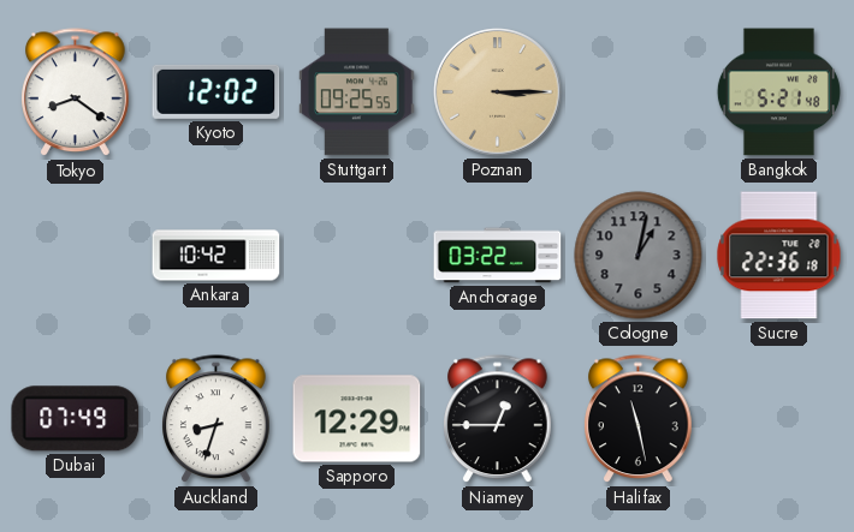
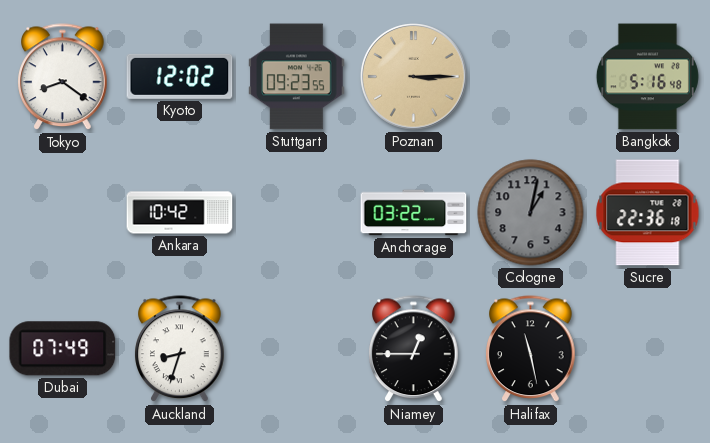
Stuttgart: 09:25 -> 09:23 (297, 77)
Bangkok: 5:21 -> 5:16 (647, 77)
Sapporo: 12:29 -> none (357, 419)
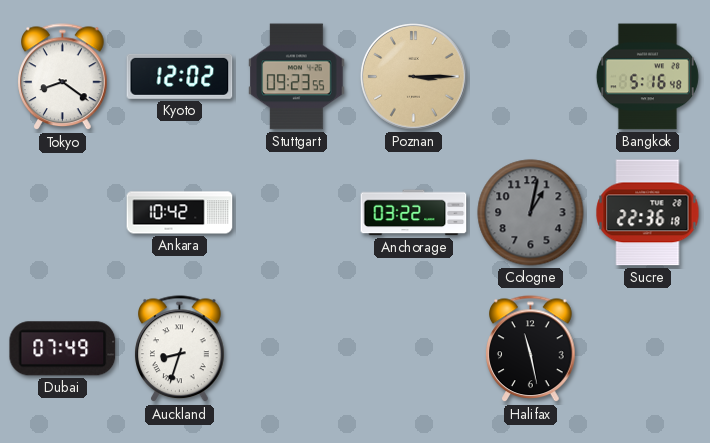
Niamey: 12:45 -> none (414, 349)
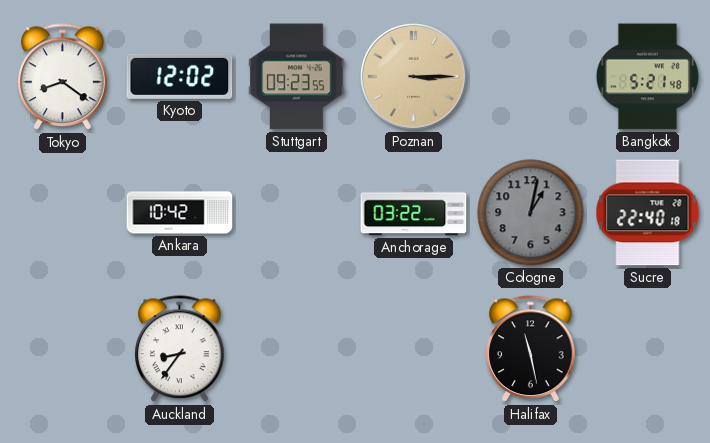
Bangkok: 5:16 -> 5:21 (647, 77)
Sucre: 22:36 -> 22:40 (648, 213)
Dubai: 07:49 -> none (63, 349)
Auckland: 8:33 -> 8:36 (180, 349)
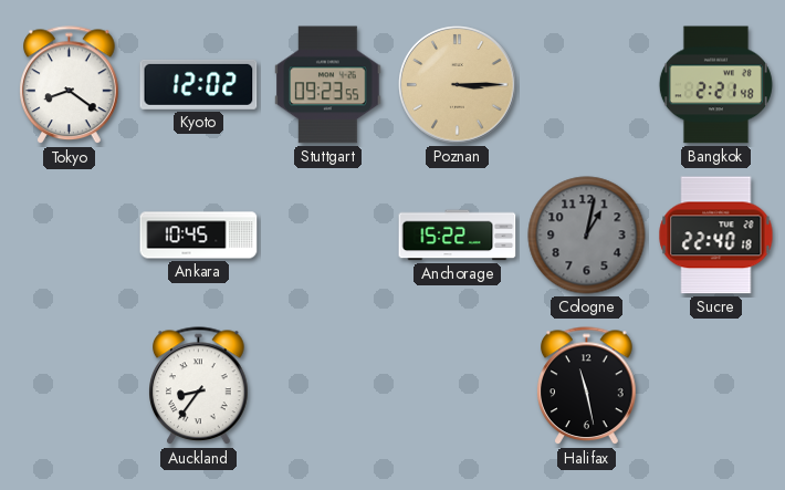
Bangkok: 5:21 -> 2:21 (715, 85)
Ankara: 10:42 -> 10:45 (199, 236)
Anchorage: 03:22 -> 15:22 (458, 236)
